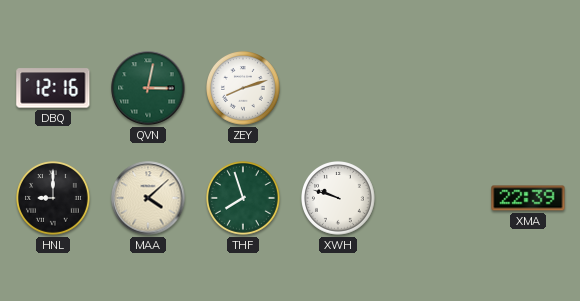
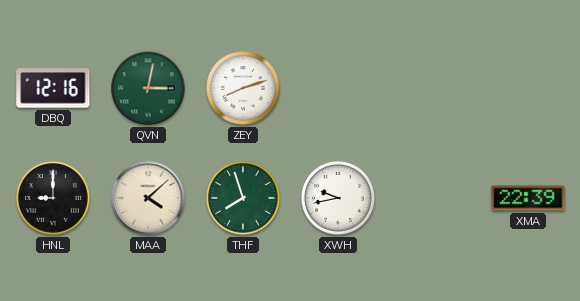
XWH: 9:48 -> 9:43 (339, 199)
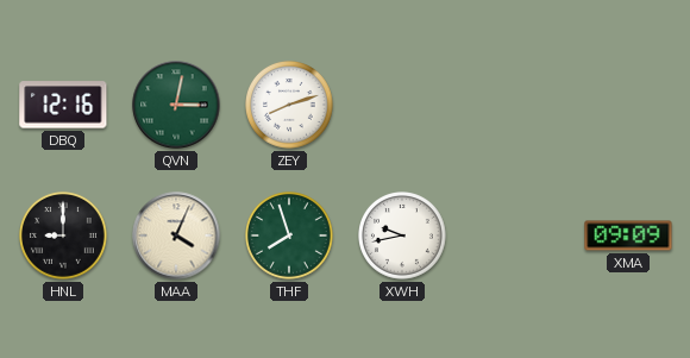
MAA: 4:08 -> 4:04 (176, 235)
XMA: 22:39 -> 09:09 (628, 235)
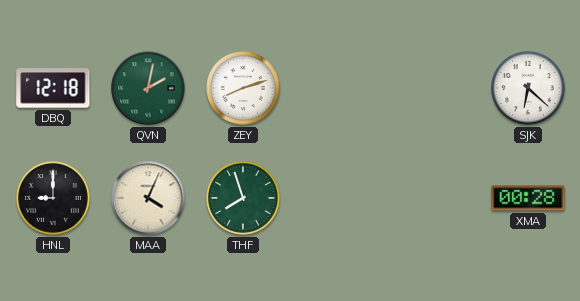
DBQ: 12:16 -> 12:18 (53, 88)
QVN: 3:02 -> 2:02 (148, 88)
SJK: none -> 6:22 (529, 89)
XWH: 9:43 -> none (403, 237)
XMA: 09:09 -> 00:28 (528, 198)
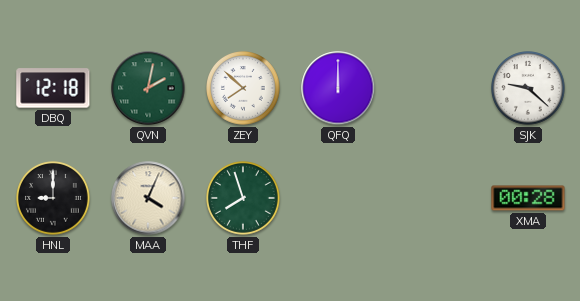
ZEY: 8:12 -> 7:52 (244, 89)
QFQ: none -> 12:00 (338, 88)
SJK: 6:22 -> 9:22 (529, 89)
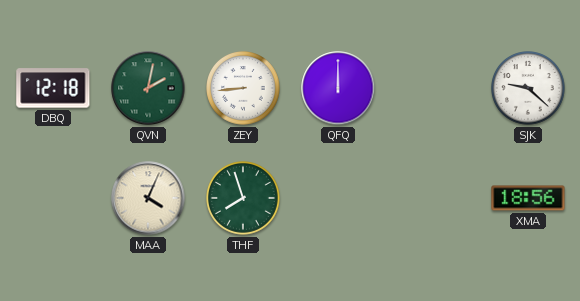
ZEY: 7:52 -> 8:44 (244, 89)
HNL: 9:00 -> none (54, 199)
XMA: 00:28 -> 18:56 (528, 198)
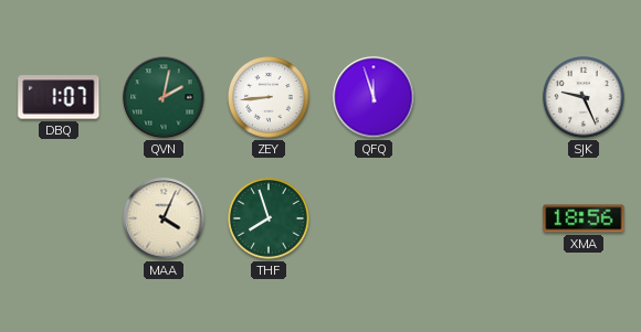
DBQ: 12:18 -> 1:07 (59, 97)
QFQ: 12:00 -> 11:57 (374, 97)
SJK: 9:22 -> 9:26 (585, 98)
